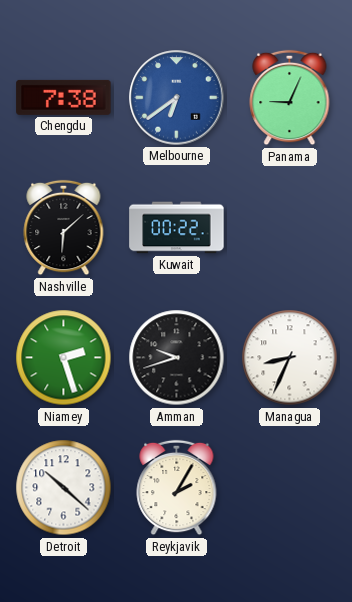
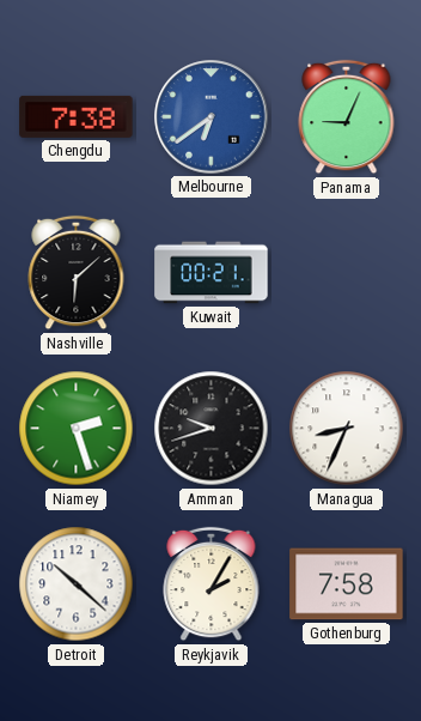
Kuwait: 00:22 -> 00:21 (212, 273)
Gothenburg: none -> 7:58 (347, 584)
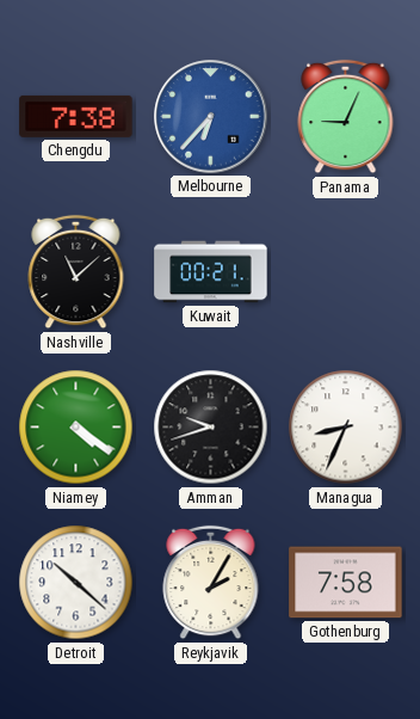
Melbourne: 6:39 -> 6:37 (211, 117)
Nashville: 6:08 -> 11:08 (76, 272)
Niamey: 2:27 -> 4:21 (76, 428)
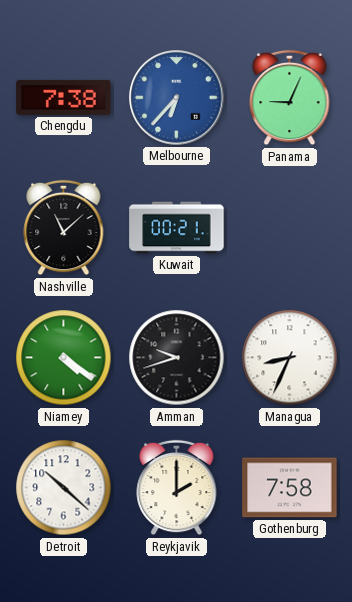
Reykjavik: 2:05 -> 2:00 (177, 488)
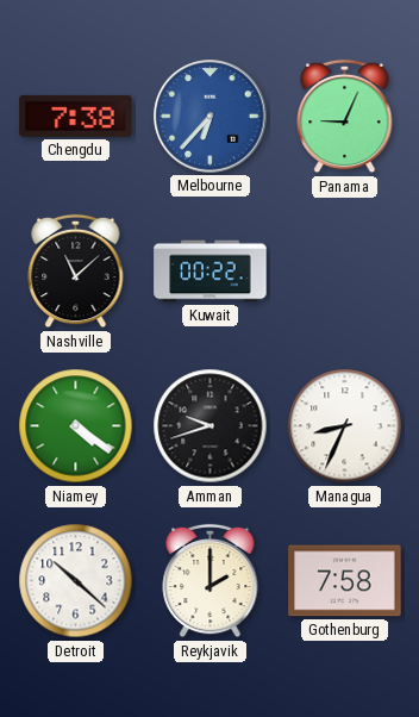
Kuwait: 00:21 -> 00:22 (211, 272)
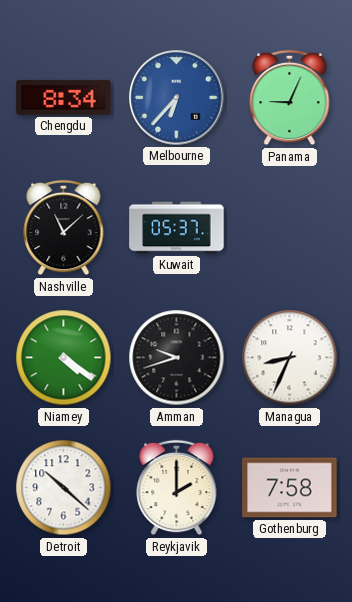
Chengdu: 7:38 -> 8:34 (64, 97)
Kuwait: 00:22 -> 05:37 (177, 228)
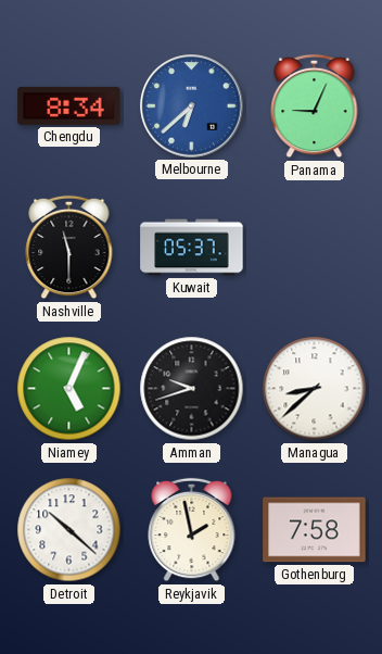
Melbourne: 6:37 -> 6:38 (192, 106)
Nashville: 11:08 -> 11:30 (69, 248)
Niamey: 4:21 -> 5:04 (69, 389)
Managua: 8:34 -> 8:38 (315, 389)
Reykjavik: 2:00 -> 1:58 (192, 530)
